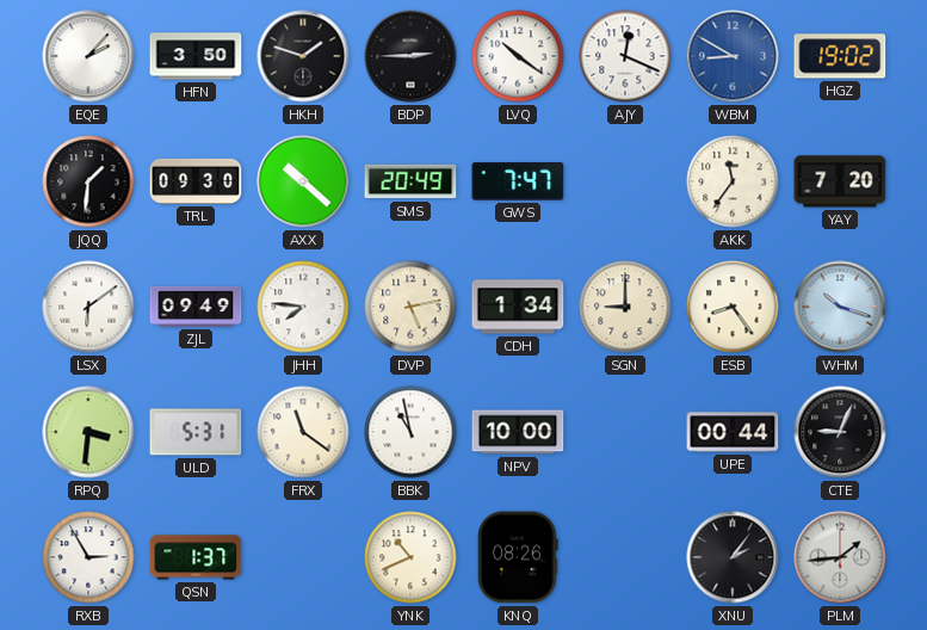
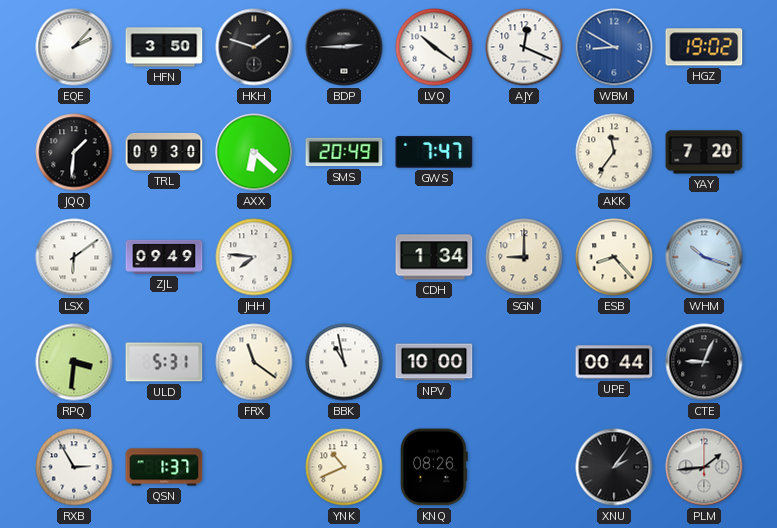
AXX: 10:22 -> 6:22 (254, 152)
DVP: 5:13 -> none (410, 307)
ESB: 8:24 -> 8:23 (614, 257)
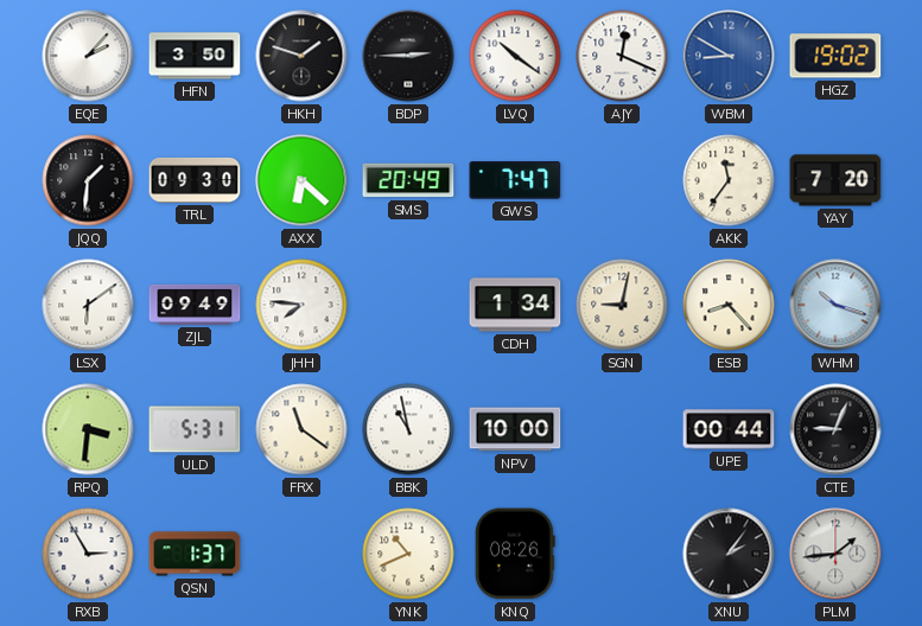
SGN: 9:00 -> 9:02 (622, 305)
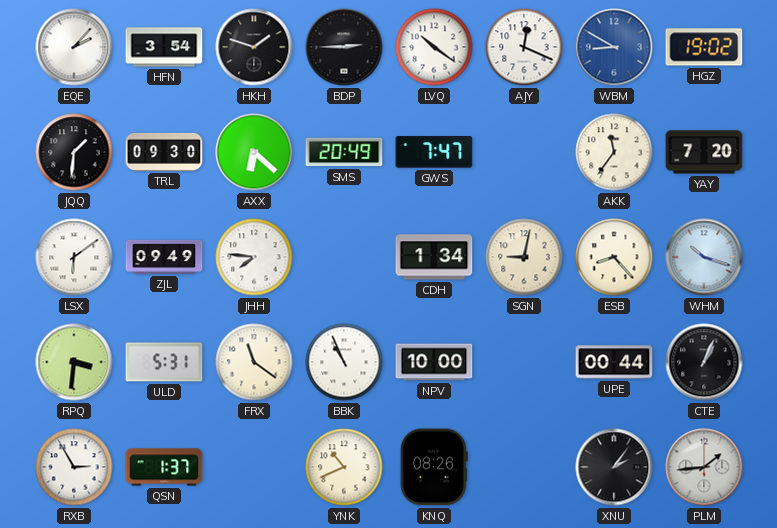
HFN: 3:50 -> 3:54 (164, 47)
BBK: 10:58 -> 10:56 (344, 362)
CTE: 9:04 -> 1:04 (704, 362)
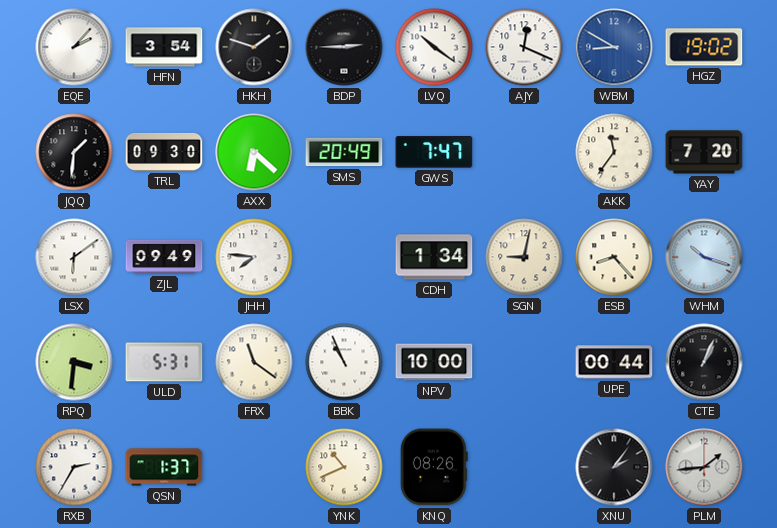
RXB: 2:55 -> 2:35 (74, 467)
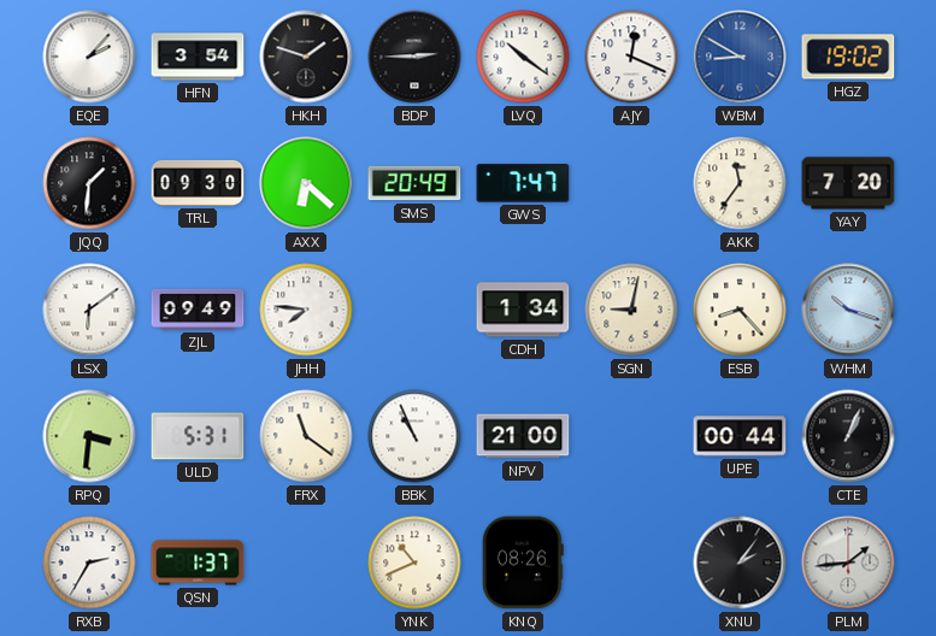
NPV: 10:00 -> 21:00 (523, 436)
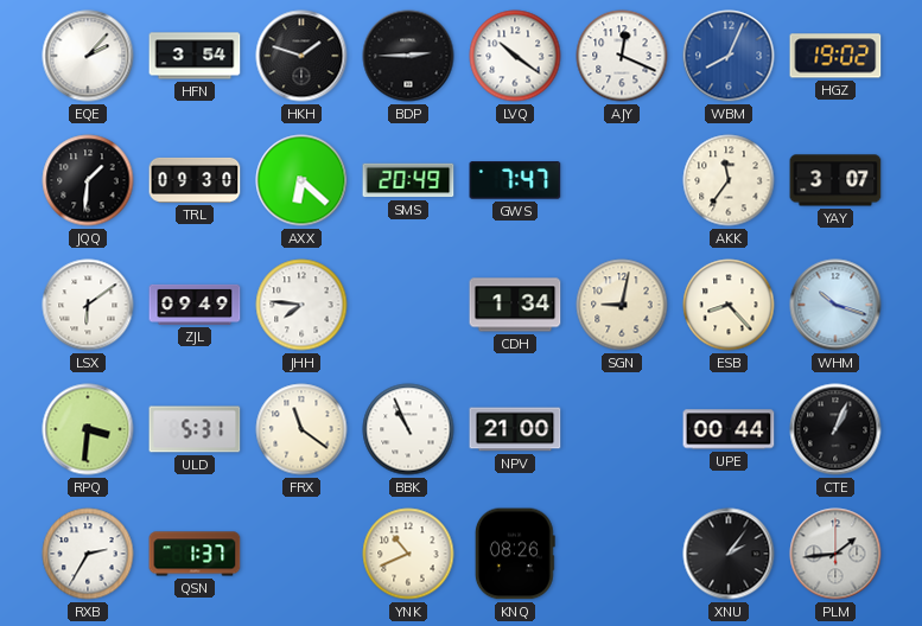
WBM: 8:50 -> 8:04 (729, 56)
YAY: 7:20 -> 3:07 (835, 180)
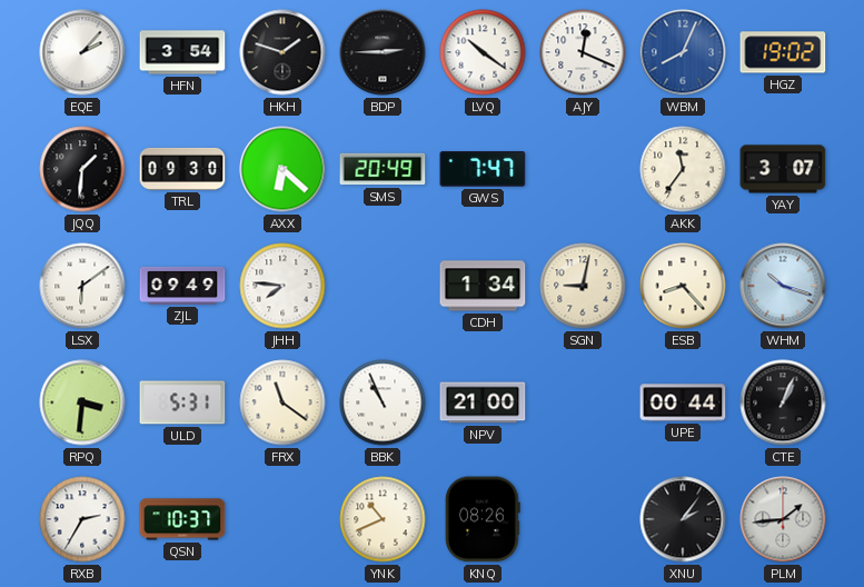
QSN: 1:37 -> 10:37 (182, 519)
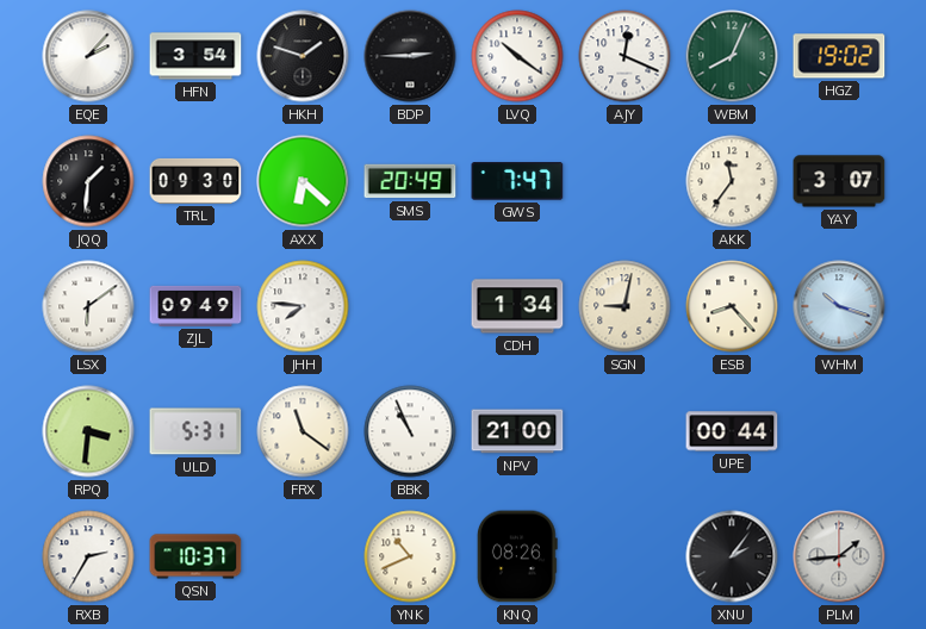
WBM dial: blue -> green (732, 56)
CTE: 1:04 -> none (783, 402)
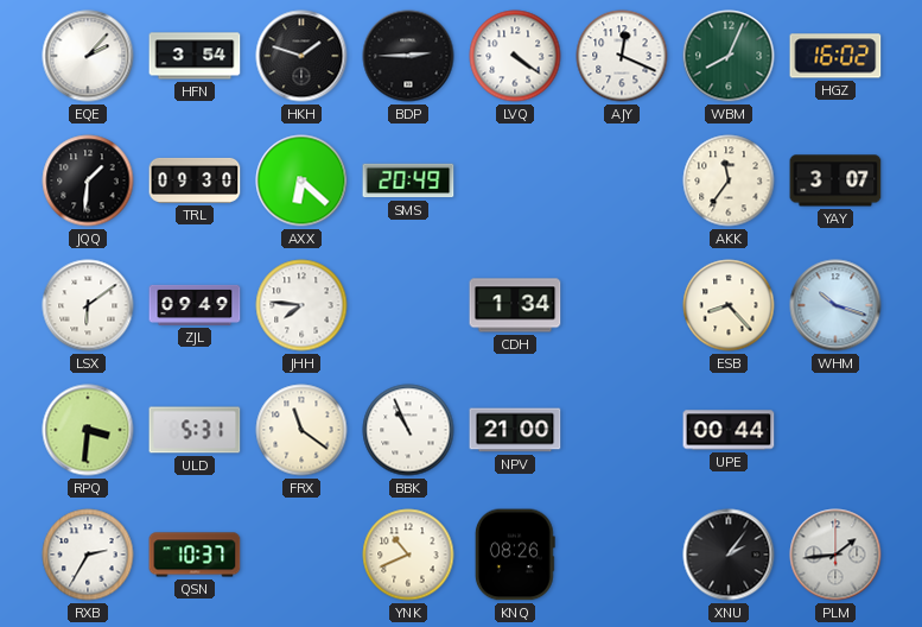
LVQ: 10:21 -> 4:21 (515, 56)
HGZ: 19:02 -> 16:02 (835, 56)
GWS: 7:47 -> none (517, 181)
SGN: 9:02 -> none (624, 306)
